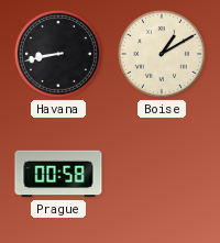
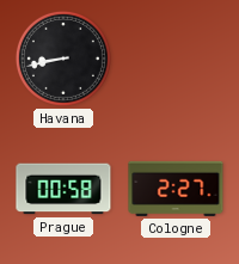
Boise: 1:10 -> none (162, 54)
Cologne: none -> 2:27 (176, 189)
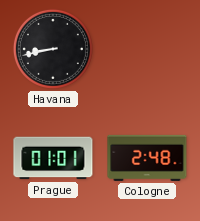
Prague: 00:58 -> 01:01 (53, 158)
Cologne: 2:27 -> 2:48 (147, 158)
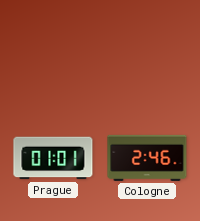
Havana: 8:43 -> none (53, 49)
Cologne: 2:48 -> 2:46 (147, 158)
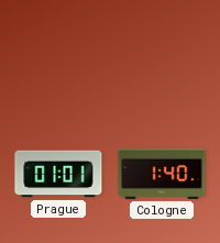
Cologne: 2:46 -> 1:40 (162, 174)
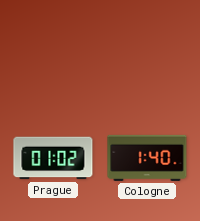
Prague: 01:01 -> 01:02 (53, 158)
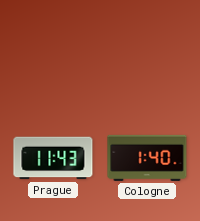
Prague: 01:02 -> 11:43 (53, 158)
